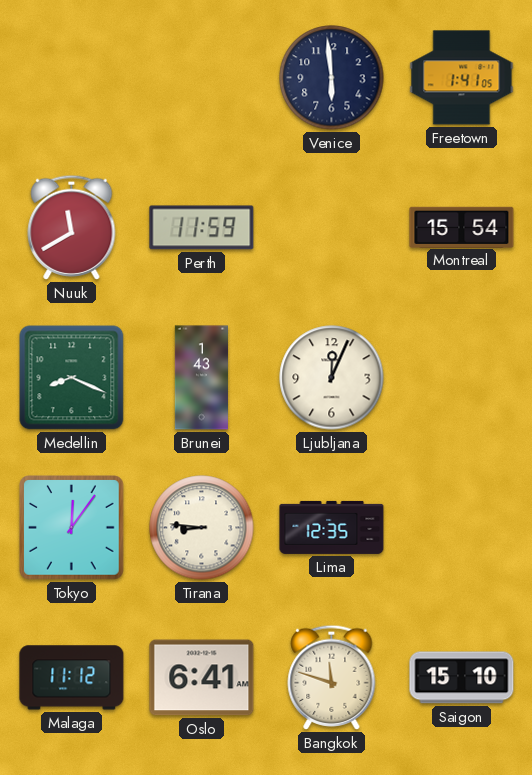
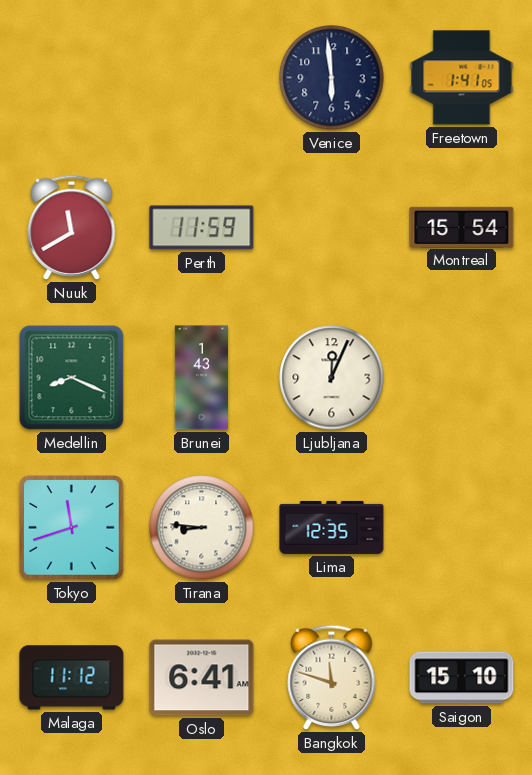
Tokyo: 12:06 -> 11:42 (72, 528)
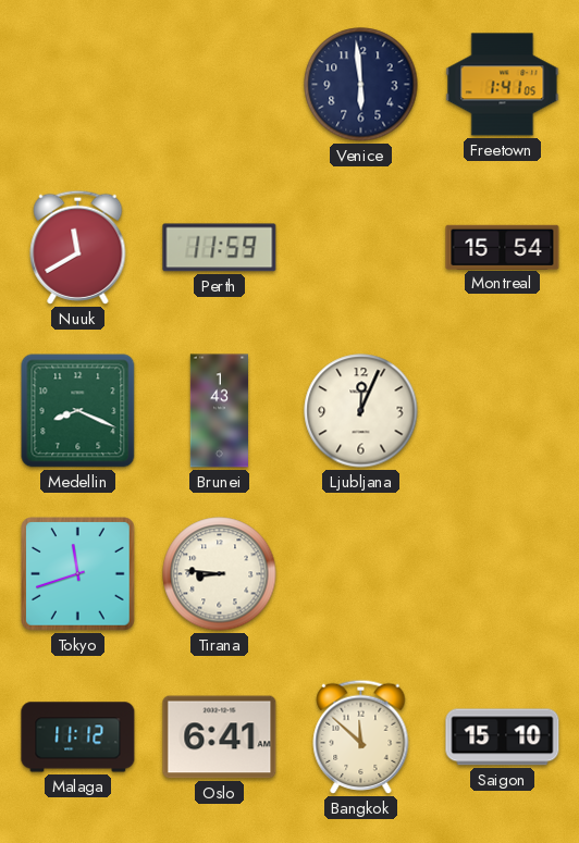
Lima: 12:35 -> none (332, 527)
Bangkok: 11:48 -> 11:52 (361, 736)
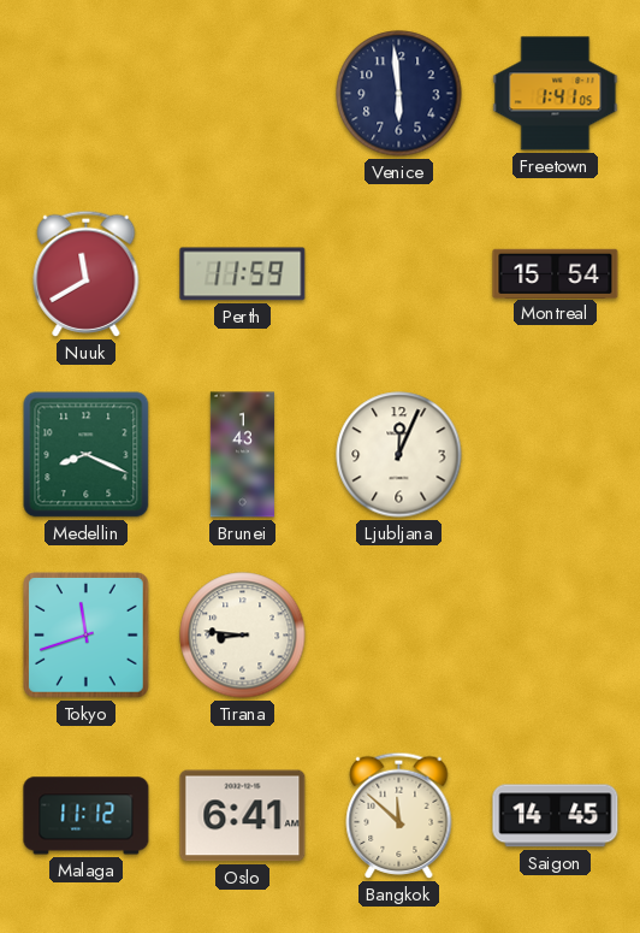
Saigon: 15:10 -> 14:45 (556, 816)
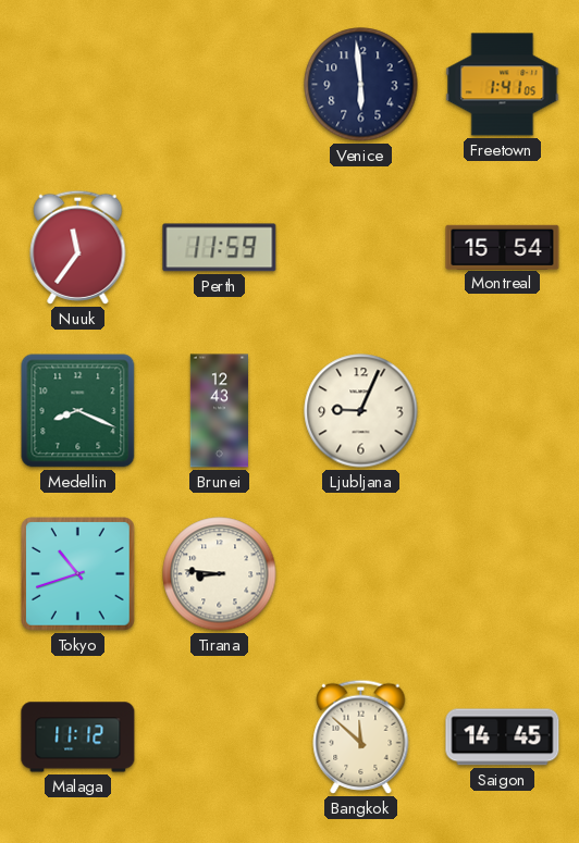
Nuuk: 11:40 -> 11:36 (78, 247)
Brunei: 1:43 -> 12:43 (219, 411)
Ljubljana: 12:04 -> 9:04 (361, 411)
Tokyo: 11:42 -> 10:42 (78, 574)
Oslo: 6:41 -> none (243, 816)
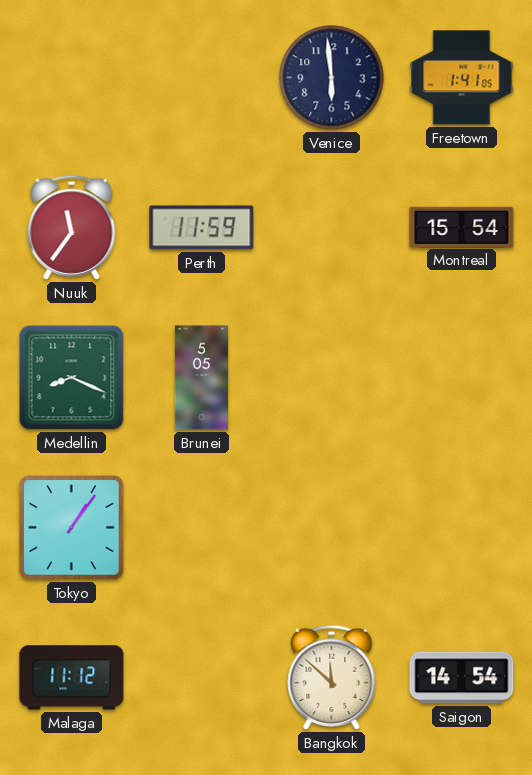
Brunei: 12:43 -> 5:05 (201, 378)
Ljubljana: 9:04 -> none (361, 411)
Tokyo: 10:42 -> 1:06 (72, 528)
Tirana: 8:46 -> none (220, 574)
Saigon: 14:45 -> 14:54 (462, 678)
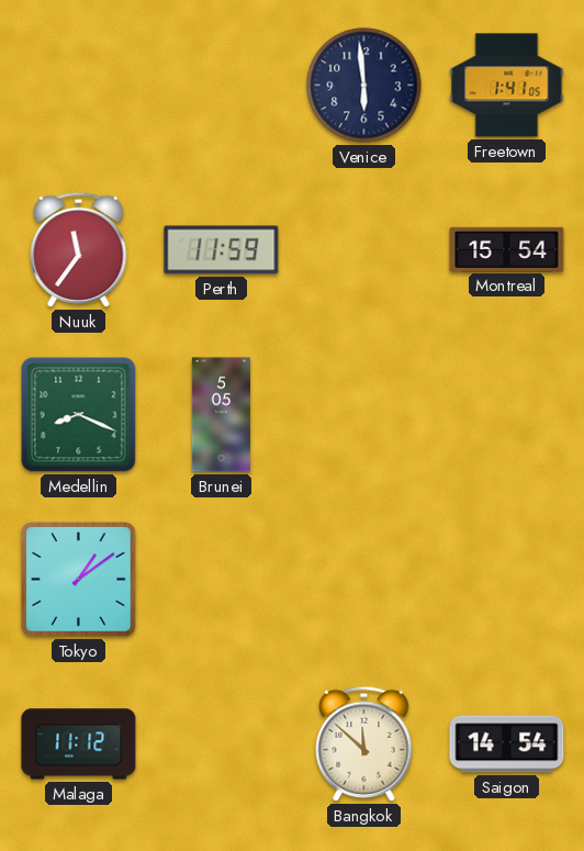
Tokyo: 1:06 -> 1:09 (79, 580)
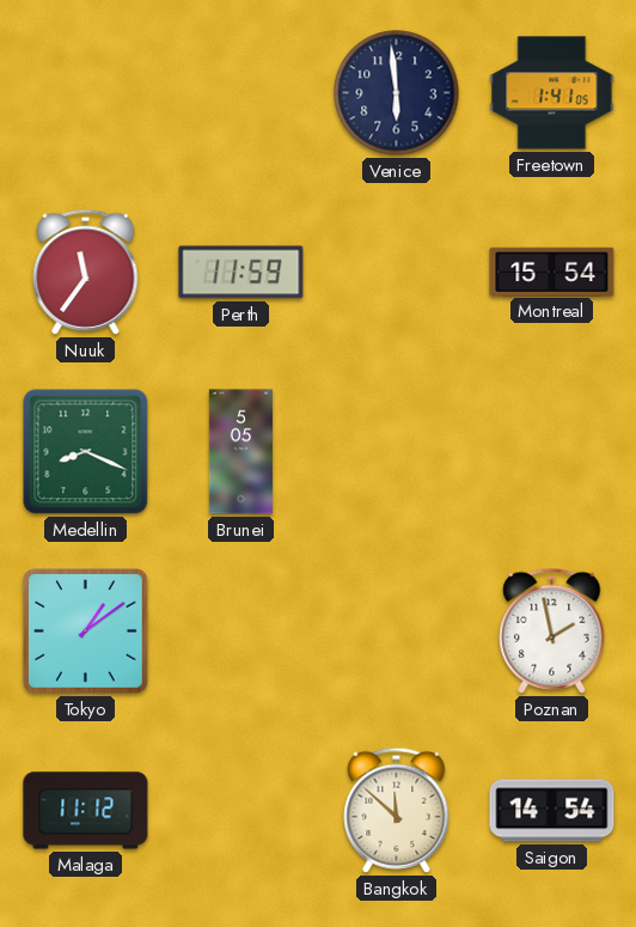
Poznan: none -> 1:58 (552, 630)
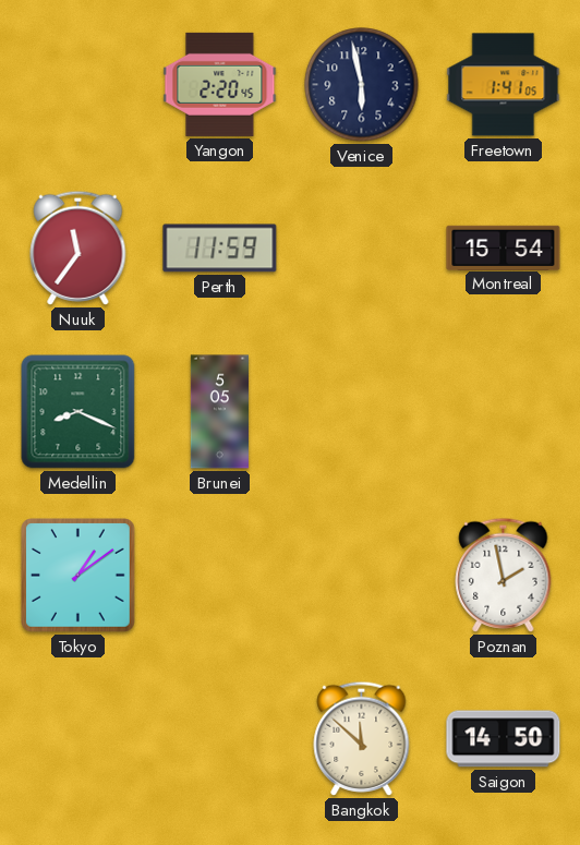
Yangon: none -> 2:20 (220, 84)
Venice: 5:59 -> 5:58 (362, 85)
Malaga: 11:12 -> none (86, 811)
Saigon: 14:54 -> 14:50 (504, 739)
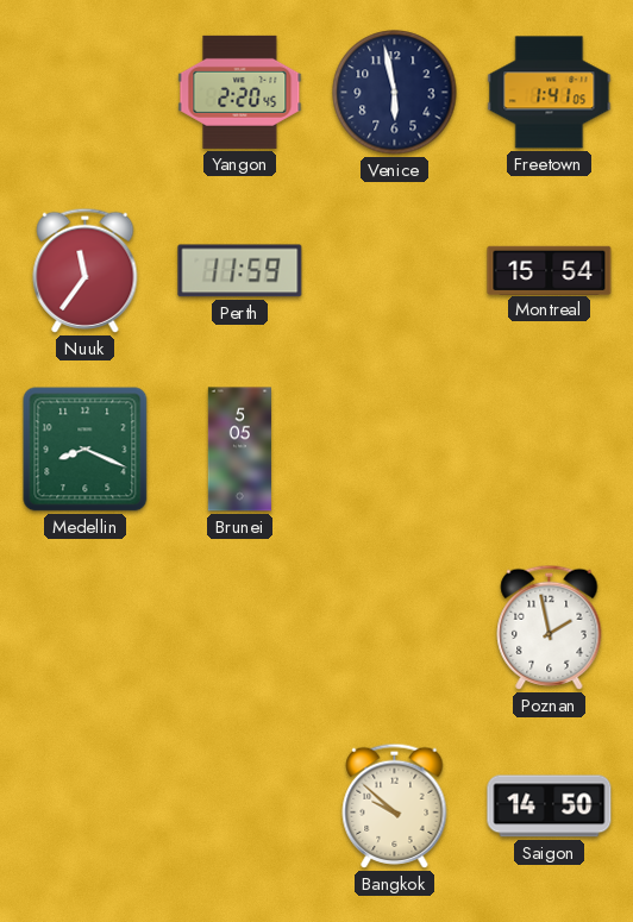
Tokyo: 1:09 -> none (78, 576)
Bangkok: 11:52 -> 9:52 (395, 805)
